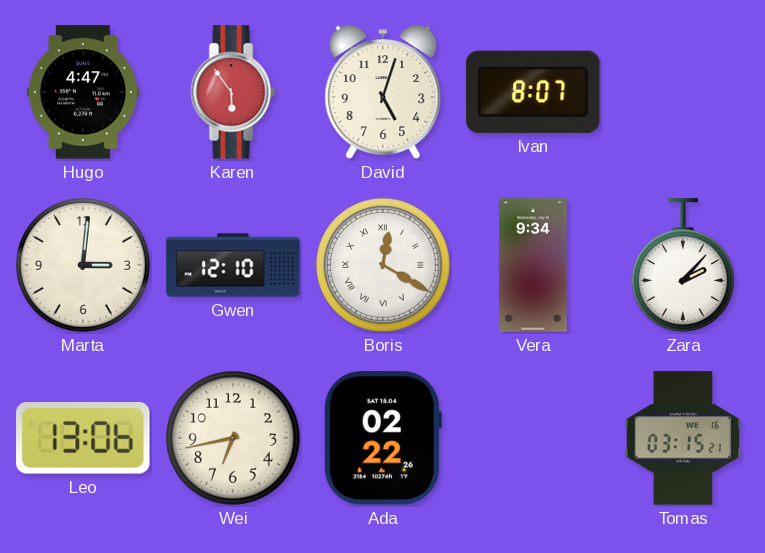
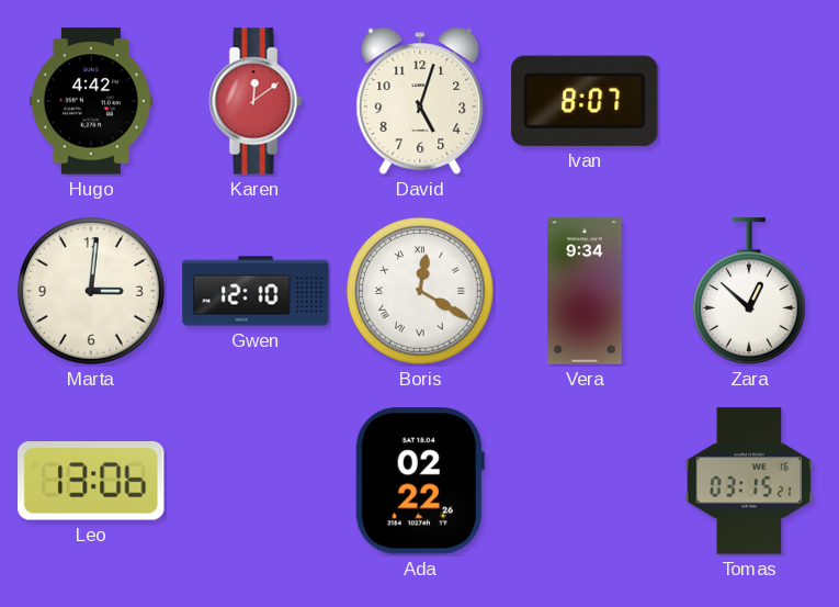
Hugo: 4:47 -> 4:42 (91, 101)
Karen: 5:54 -> 12:09 (256, 101)
Zara: 2:07 -> 12:52 (749, 291)
Wei: 6:43 -> none (234, 439)
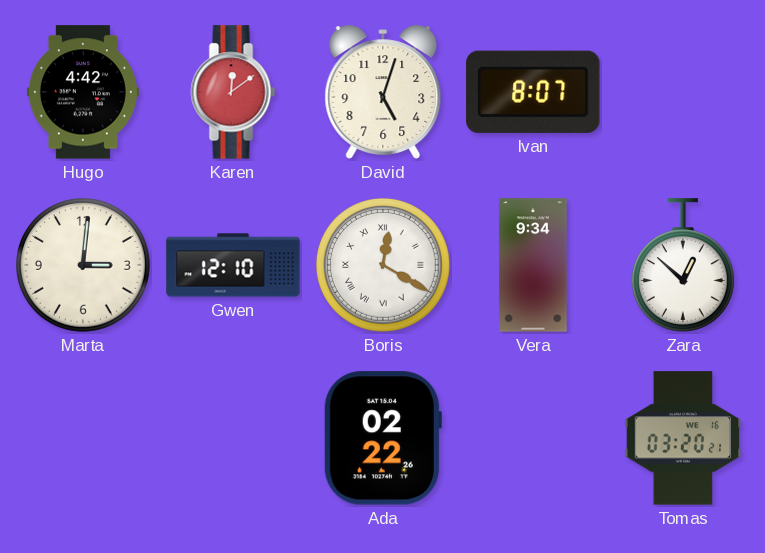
Leo: 13:06 -> none (91, 482)
Tomas: 03:15 -> 03:20 (683, 438)
